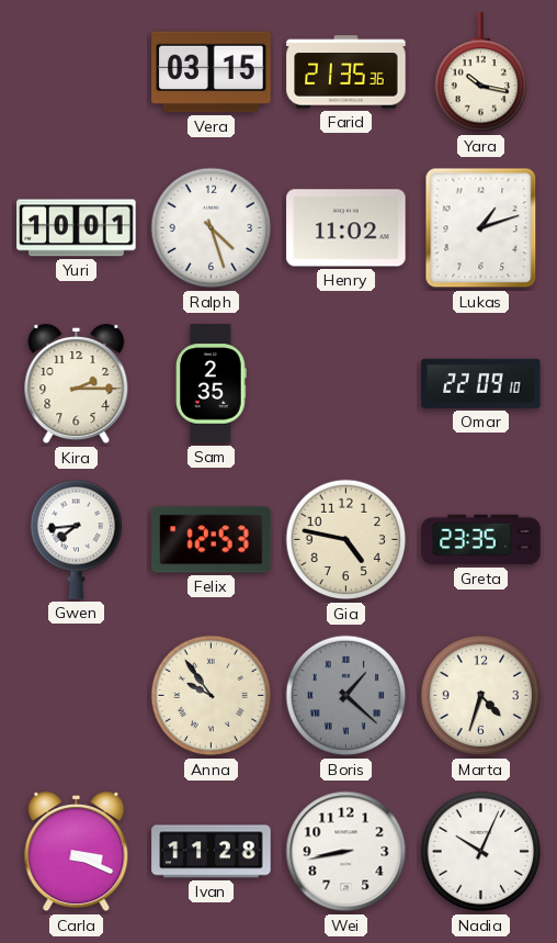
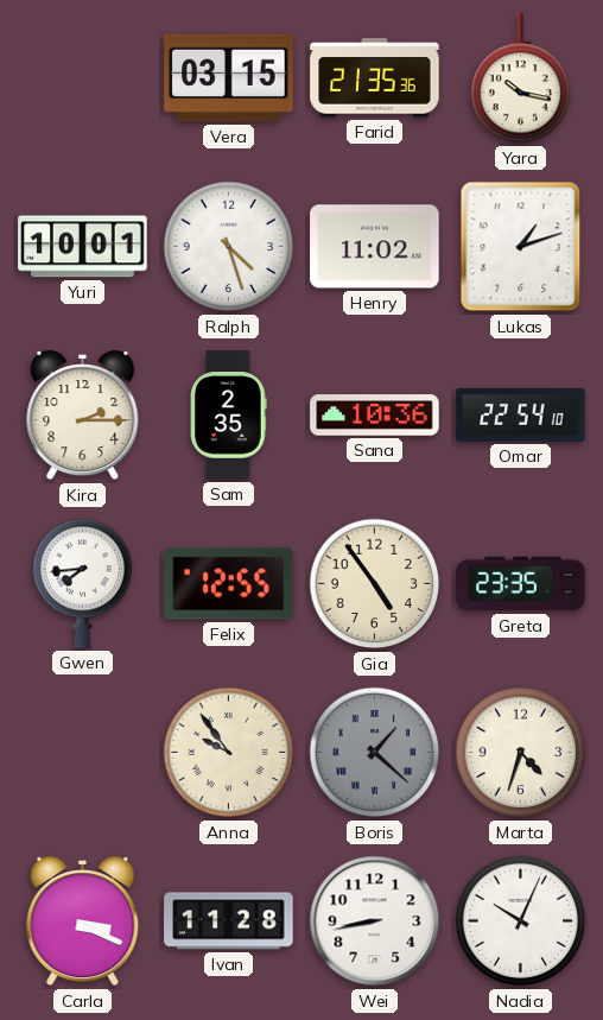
Sana: none -> 10:36 (375, 416)
Omar: 22:09 -> 22:54 (521, 414)
Felix: 12:53 -> 12:55 (229, 584)
Gia: 4:47 -> 4:54 (375, 584)
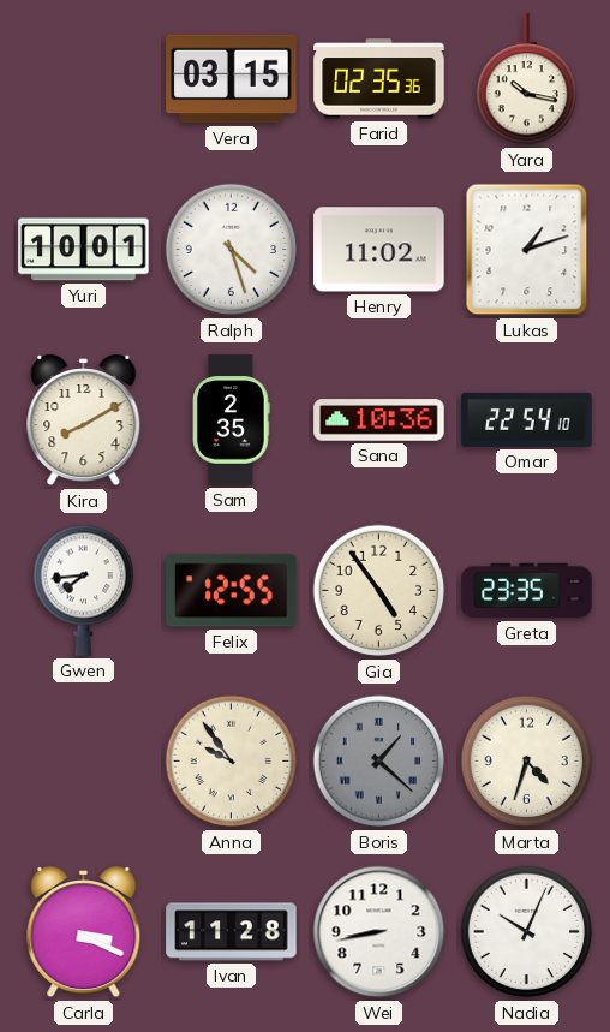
Farid: 21:35 -> 02:35 (379, 79)
Kira: 2:15 -> 8:10 (84, 422)
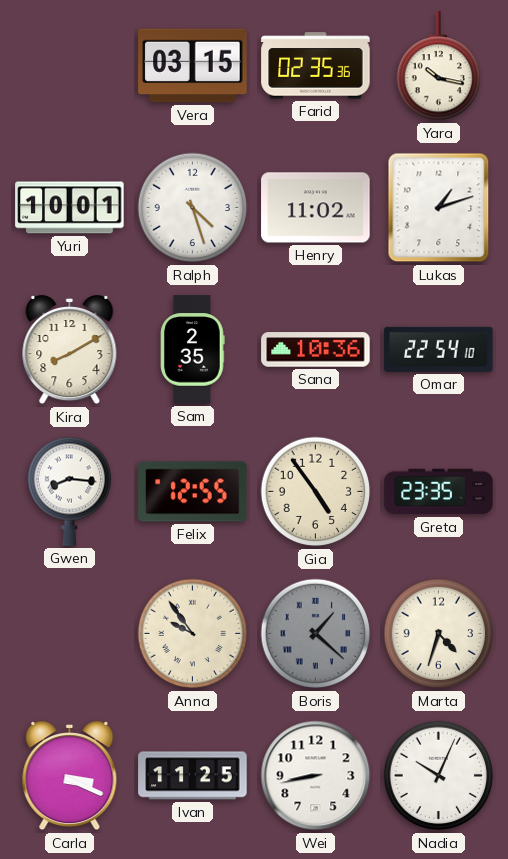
Gwen: 7:44 -> 8:16 (69, 491)
Ivan: 11:28 -> 11:25 (193, 776)
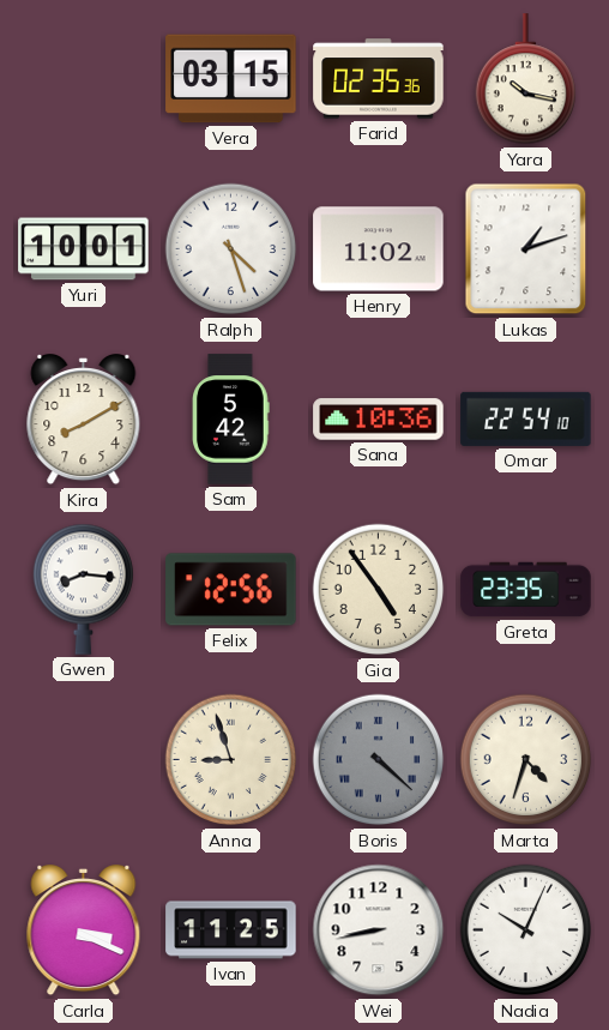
Sam: 2:35 -> 5:42 (231, 420)
Felix: 12:55 -> 12:56 (231, 590)
Anna: 9:54 -> 8:57 (231, 760)
Boris: 1:22 -> 4:22 (379, 760)
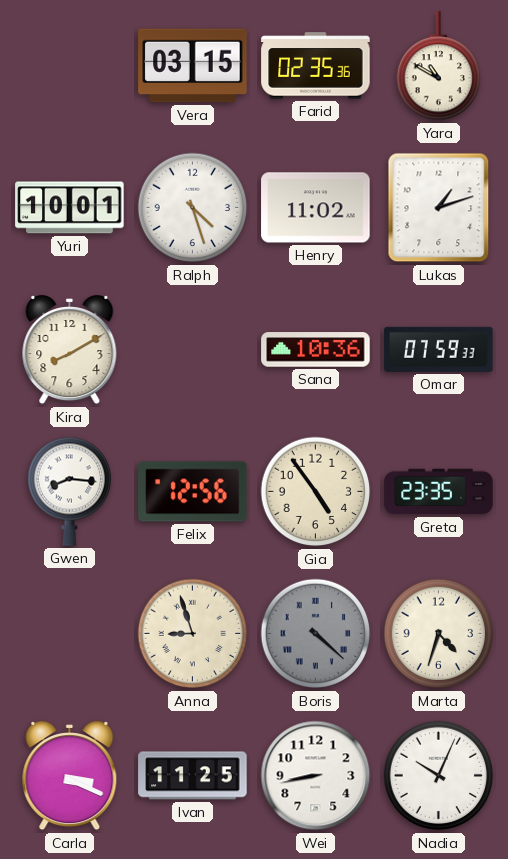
Yara: 10:17 -> 10:50 (438, 66)
Sam: 5:42 -> none (231, 420)
Omar: 22:54 -> 07:59 (439, 349)
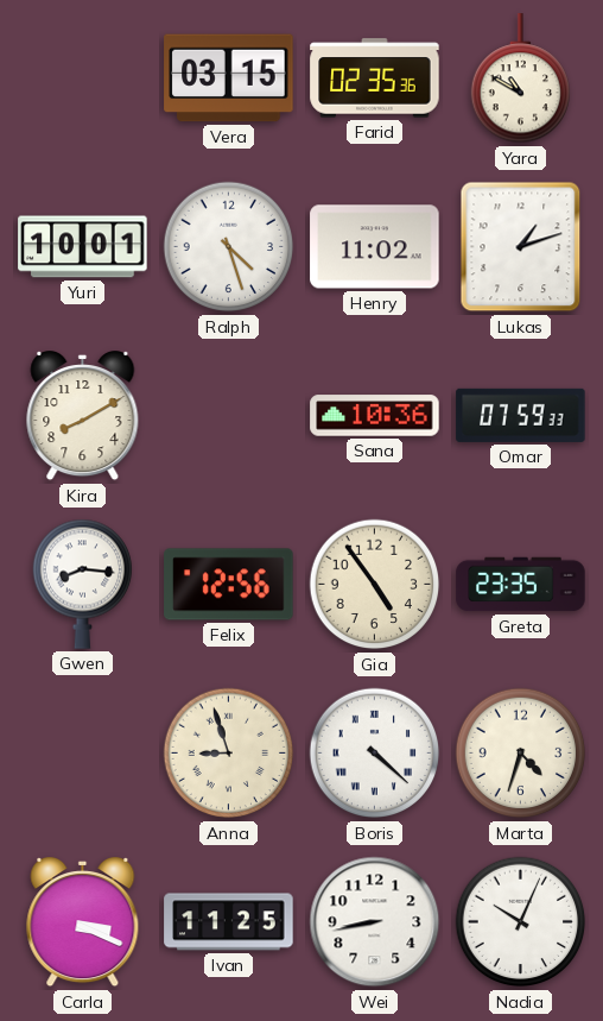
Boris dial: grey -> white (375, 754)
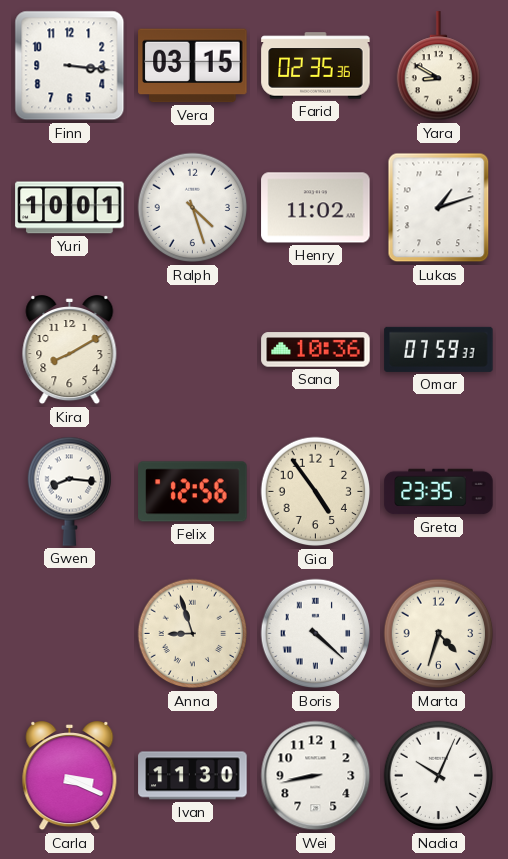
Finn: none -> 3:16 (70, 66)
Yara: 10:50 -> 8:50 (438, 66)
Ivan: 11:25 -> 11:30 (193, 776)
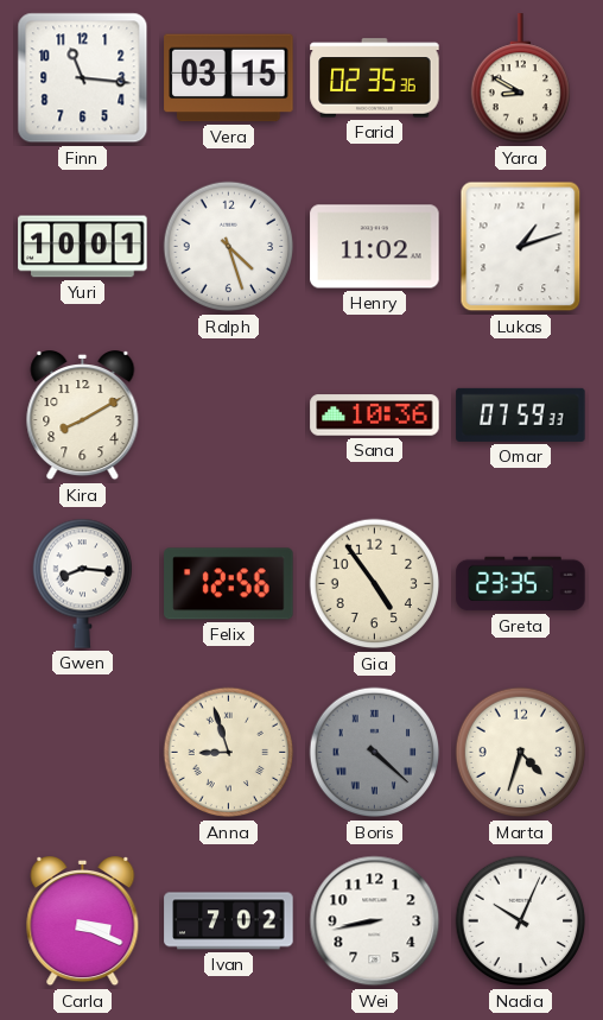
Finn: 3:16 -> 11:16 (83, 78)
Boris dial: white -> grey (375, 753)
Ivan: 11:30 -> 7:02 (229, 921)
